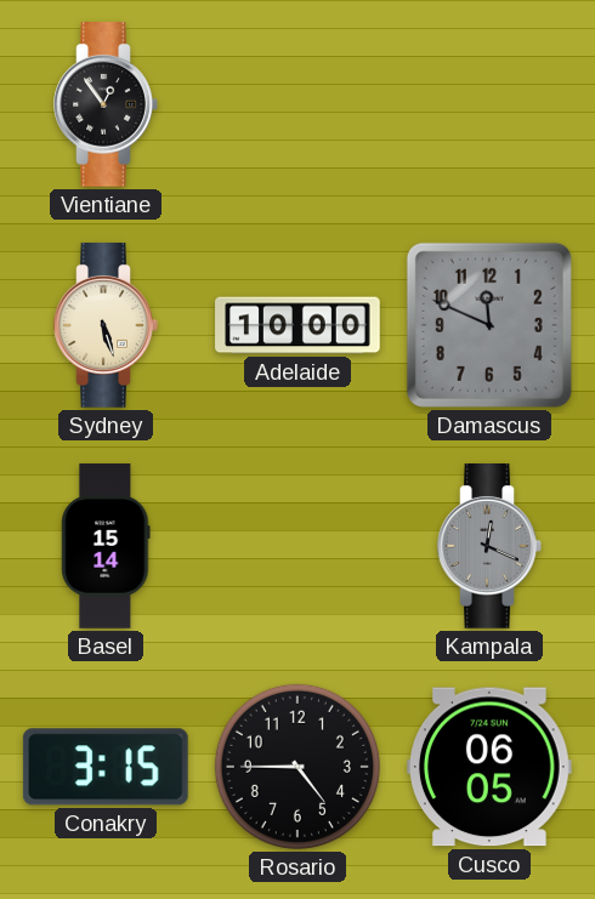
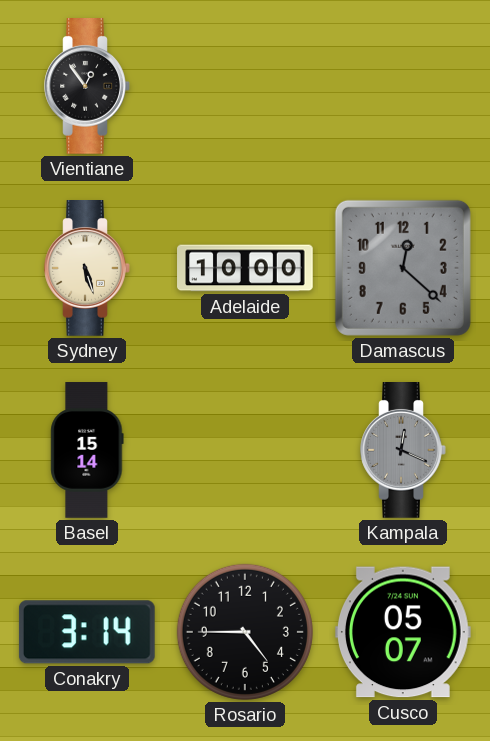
Damascus: 11:49 -> 12:22 (403, 268)
Conakry: 3:15 -> 3:14 (87, 632)
Cusco: 06:05 -> 05:07 (403, 632)
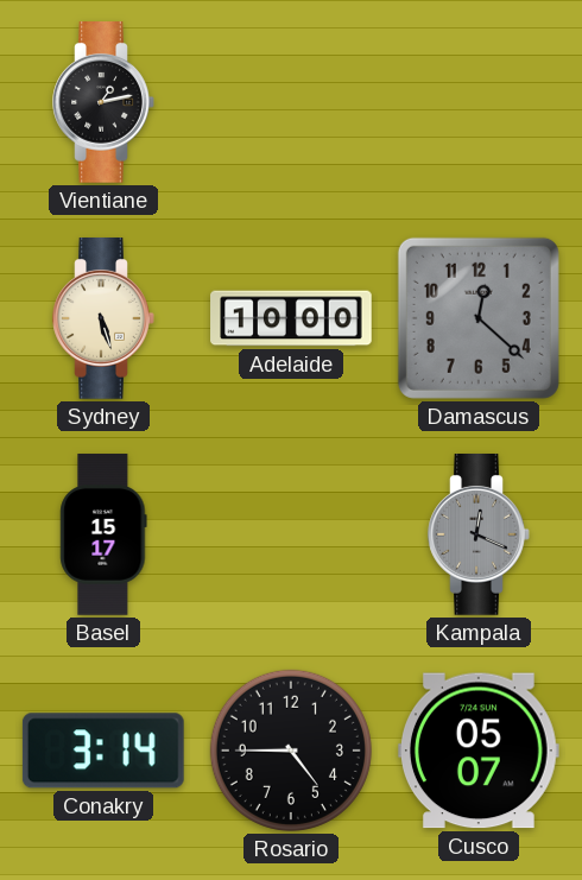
Vientiane: 12:54 -> 1:13 (103, 103)
Basel: 15:14 -> 15:17 (103, 534)
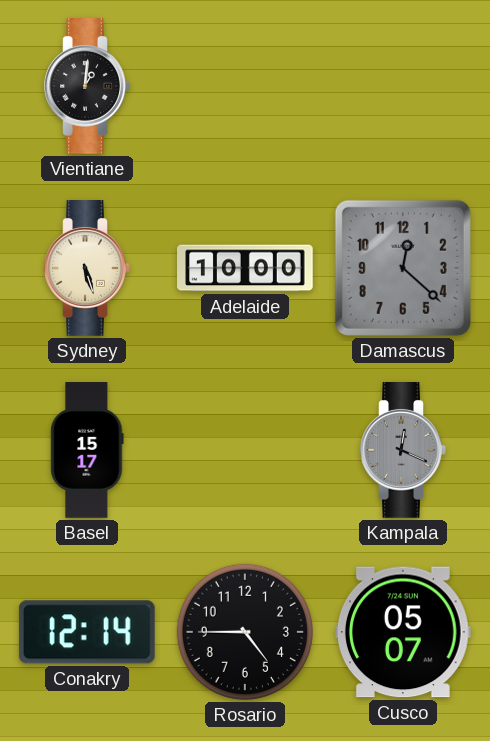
Vientiane: 1:13 -> 1:01 (87, 87)
Conakry: 3:14 -> 12:14 (87, 632)
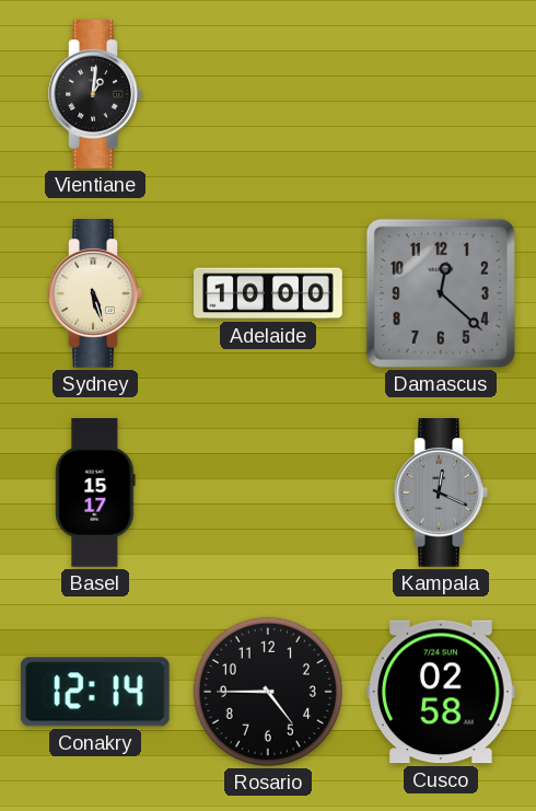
Cusco: 05:07 -> 02:58 (441, 692)
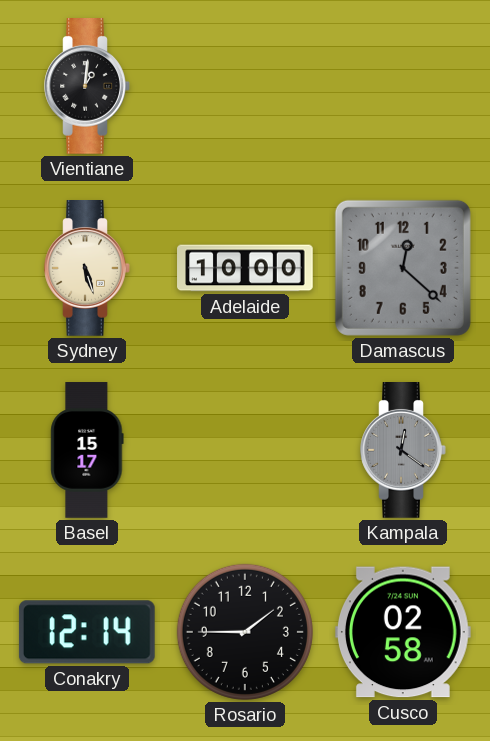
Kampala: 12:19 -> 12:21 (403, 451)
Rosario: 4:45 -> 1:45 (245, 632)
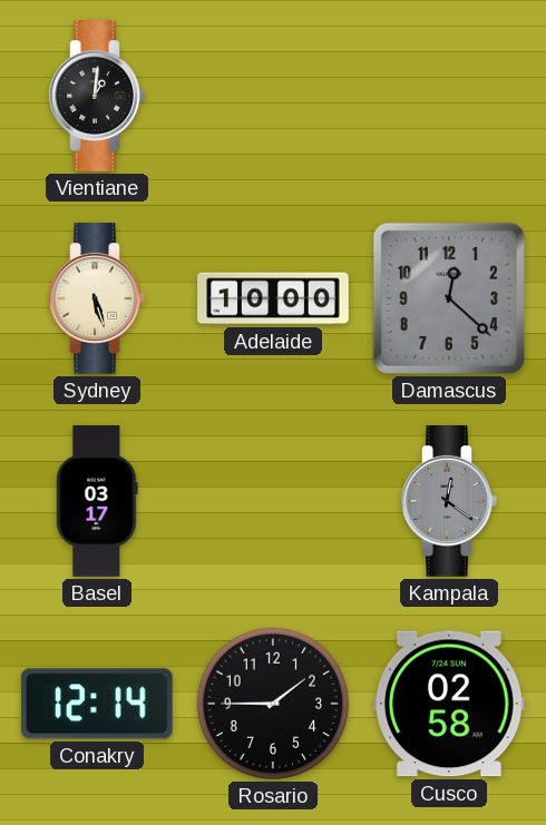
Basel: 15:17 -> 03:17 (97, 501)
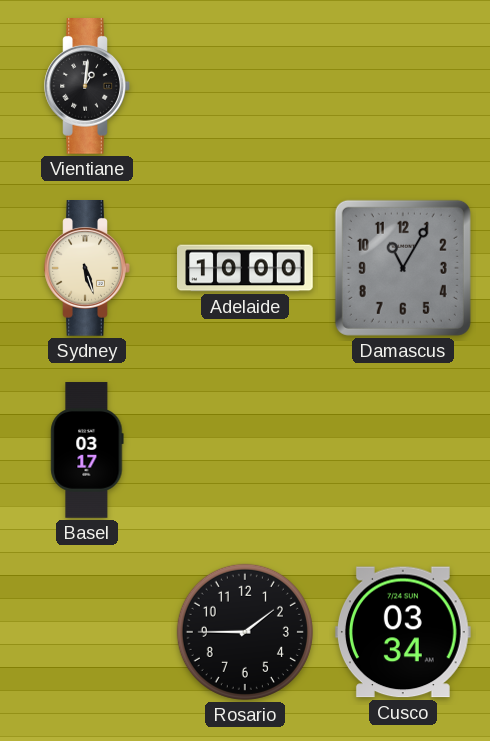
Damascus: 12:22 -> 11:05 (403, 268)
Kampala: 12:21 -> none (449, 502)
Conakry: 12:14 -> none (97, 704)
Cusco: 02:58 -> 03:34 (403, 632)
